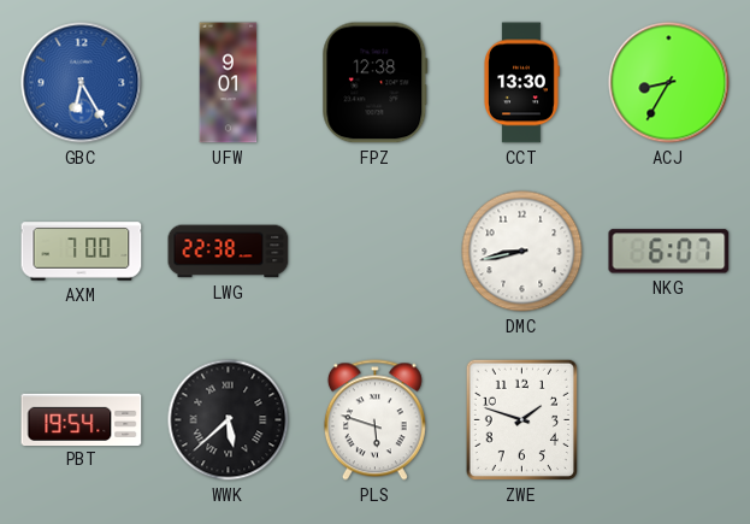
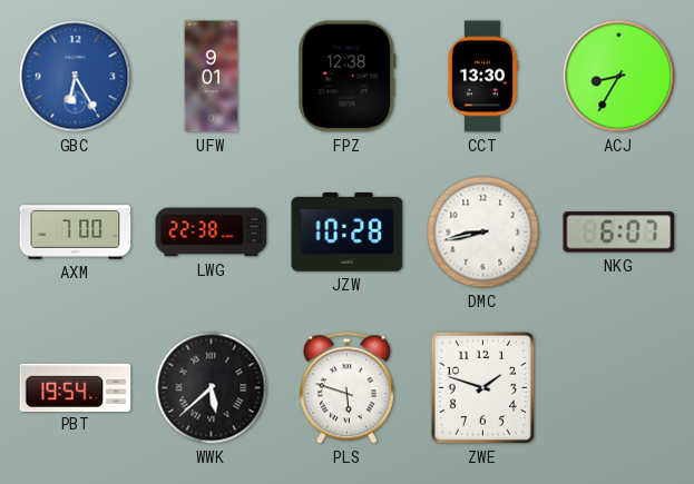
JZW: none -> 10:28 (348, 231)
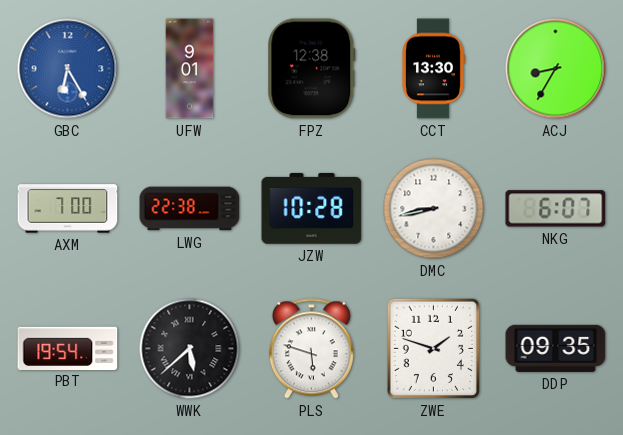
DDP: none -> 09:35 (556, 348)
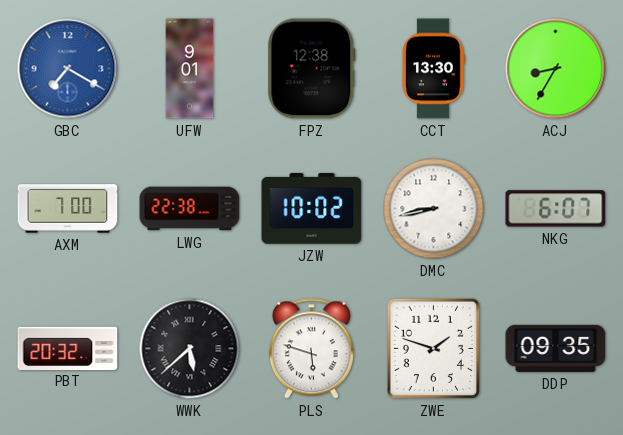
GBC: 6:25 -> 7:20 (68, 69)
JZW: 10:28 -> 10:02 (312, 208)
PBT: 19:54 -> 20:32 (68, 348)
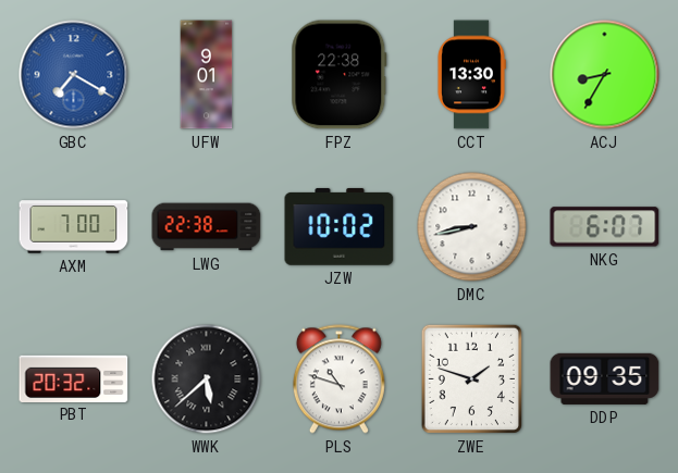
FPZ: 12:38 -> 22:38 (340, 75)
PLS: 5:48 -> 10:48 (338, 379)
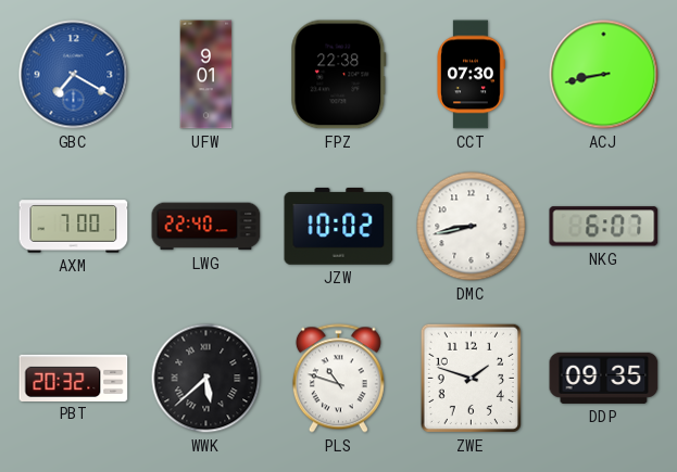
CCT: 13:30 -> 07:30 (472, 75)
ACJ: 8:35 -> 8:43 (604, 75)
LWG: 22:38 -> 22:40 (206, 227)
